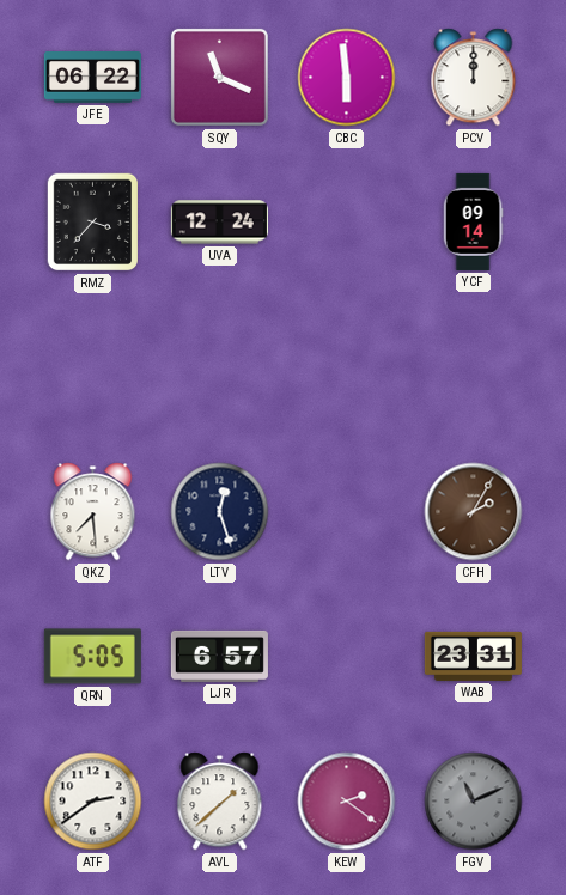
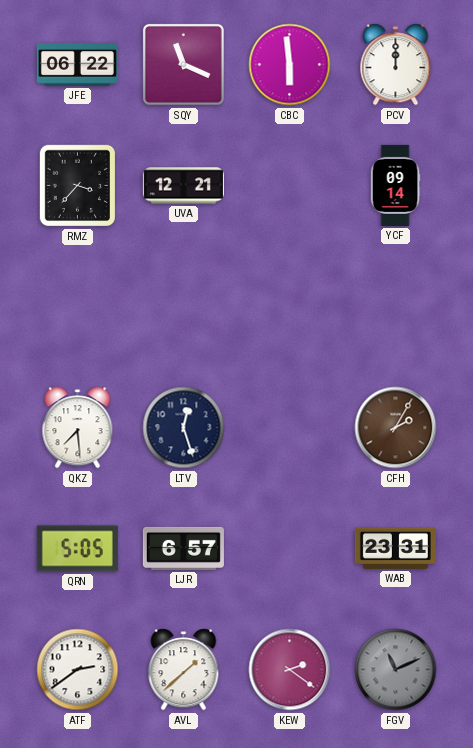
UVA: 12:24 -> 12:21 (183, 186)
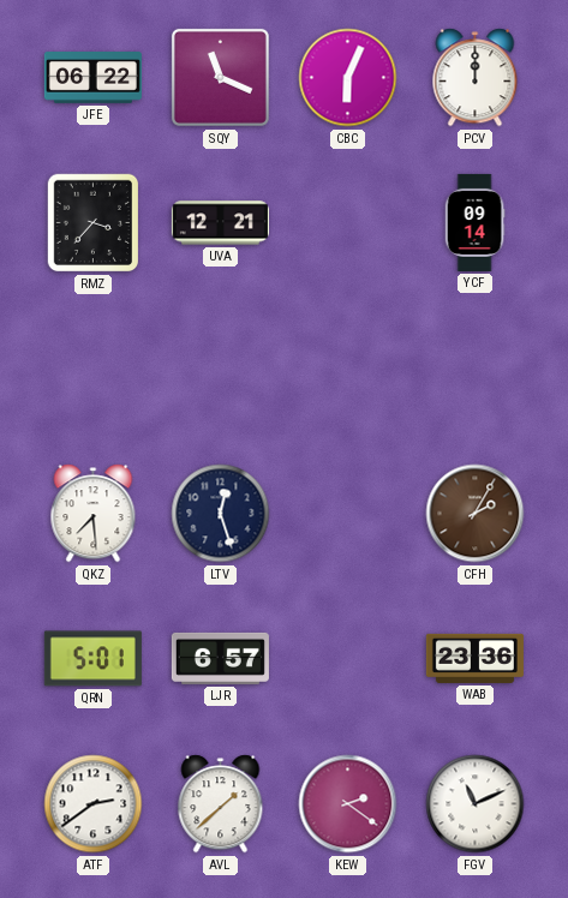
CBC: 5:59 -> 6:04 (348, 78)
QRN: 5:05 -> 5:01 (92, 659)
WAB: 23:31 -> 23:36 (474, 658)
FGV dial: grey -> white (476, 804)
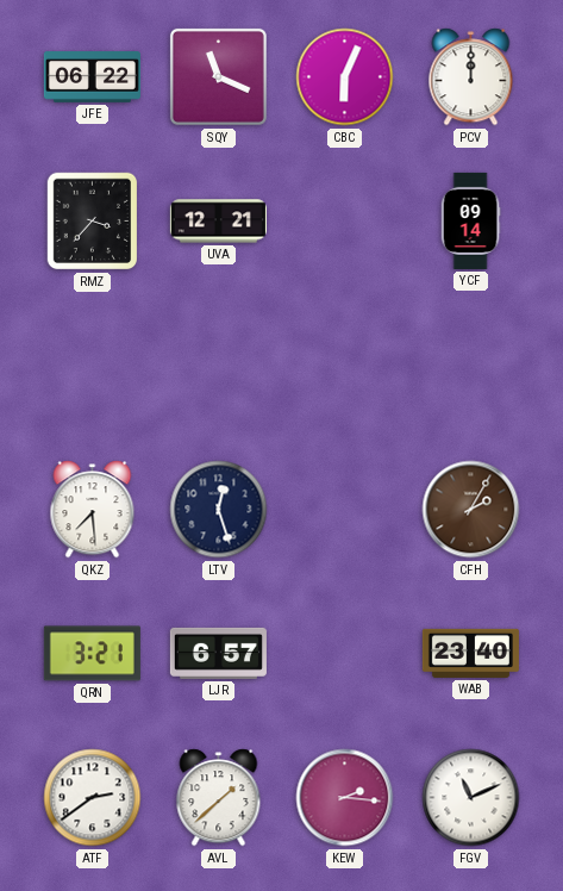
QRN: 5:01 -> 3:21 (92, 654)
WAB: 23:36 -> 23:40 (470, 653)
KEW: 2:21 -> 2:16 (345, 798)
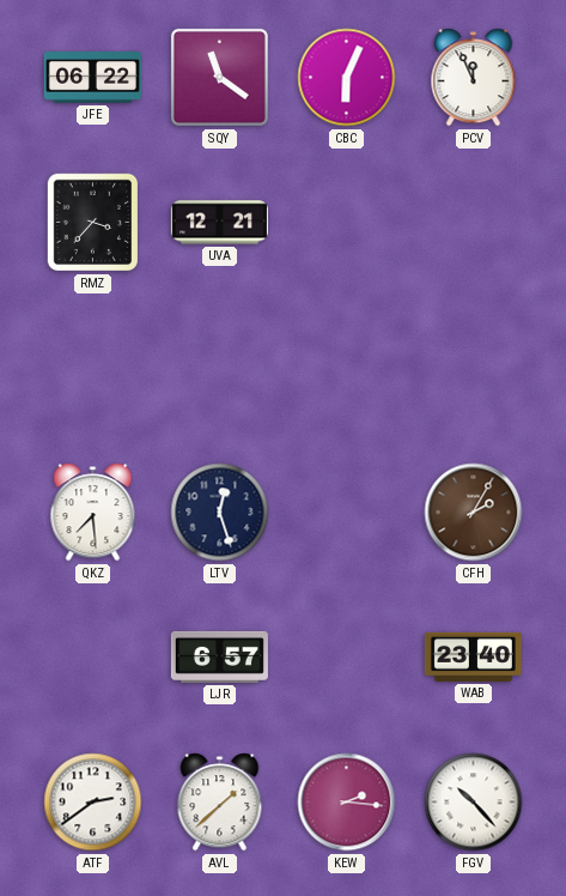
SQY: 11:19 -> 11:21 (219, 77)
PCV: 12:00 -> 11:56 (474, 78)
YCF: 09:14 -> none (470, 220)
QRN: 3:21 -> none (92, 654)
FGV: 11:11 -> 10:23 (474, 803)
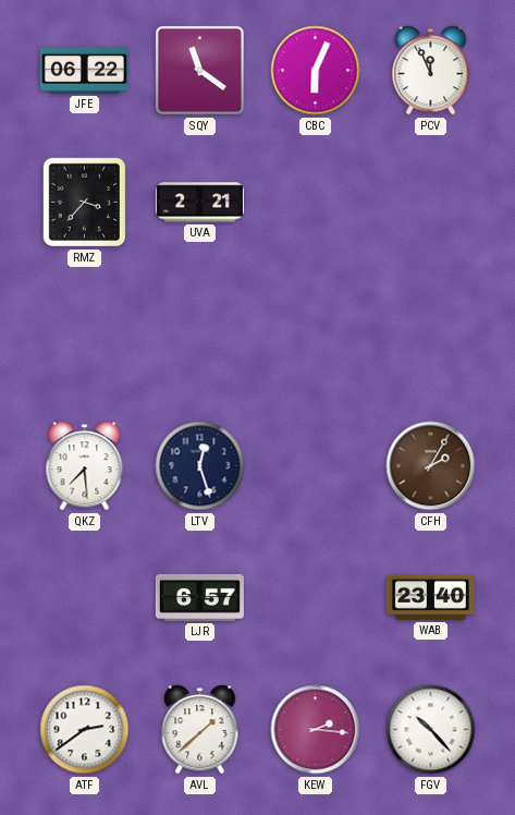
UVA: 12:21 -> 2:21 (199, 203)
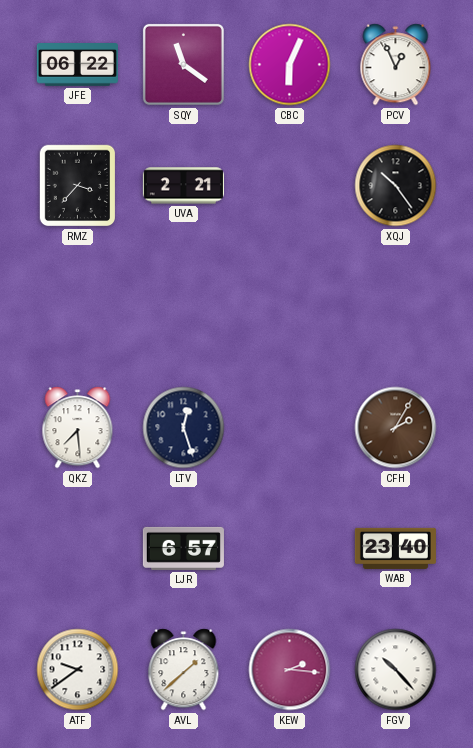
PCV: 11:56 -> 12:56 (396, 65)
XQJ: none -> 10:24 (396, 186)
ATF: 2:39 -> 9:39 (78, 670)
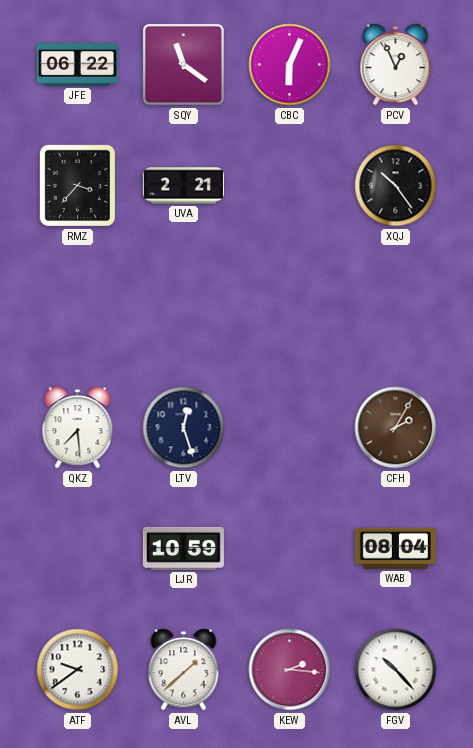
LJR: 6:57 -> 10:59 (183, 548)
WAB: 23:40 -> 08:04 (395, 548)
